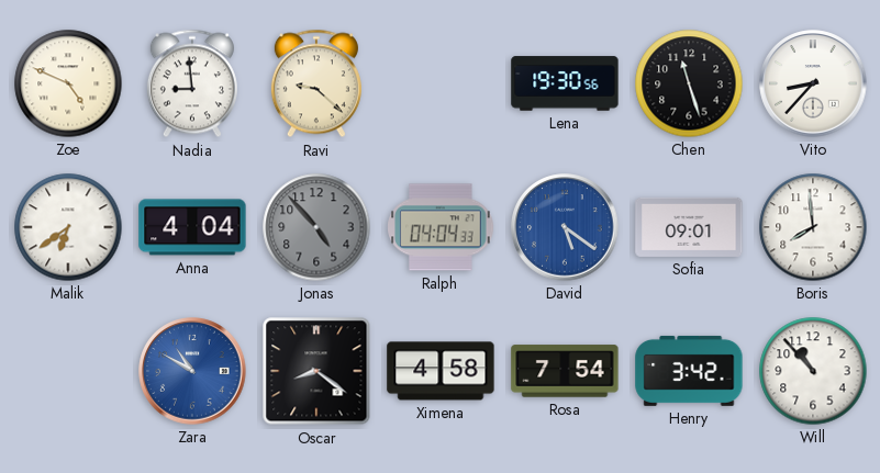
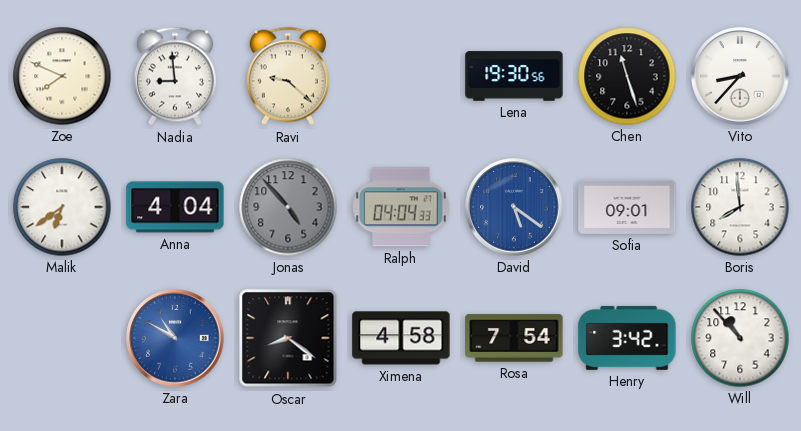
Zoe: 4:49 -> 7:49 (62, 76)
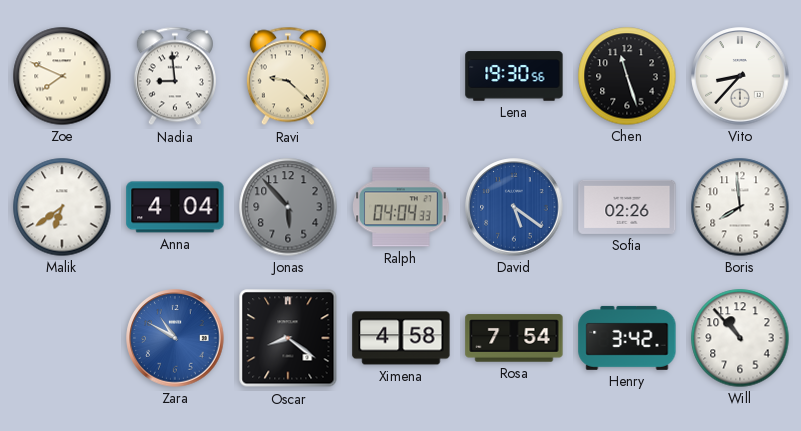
Jonas: 4:53 -> 5:53 (288, 207)
Sofia: 09:01 -> 02:26 (627, 207)
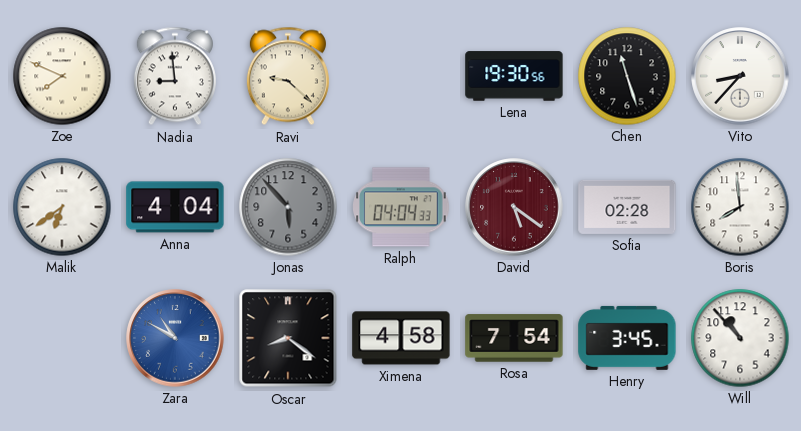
David dial: blue -> burgundy (514, 207)
Sofia: 02:26 -> 02:28 (627, 207)
Henry: 3:42 -> 3:45 (627, 338)
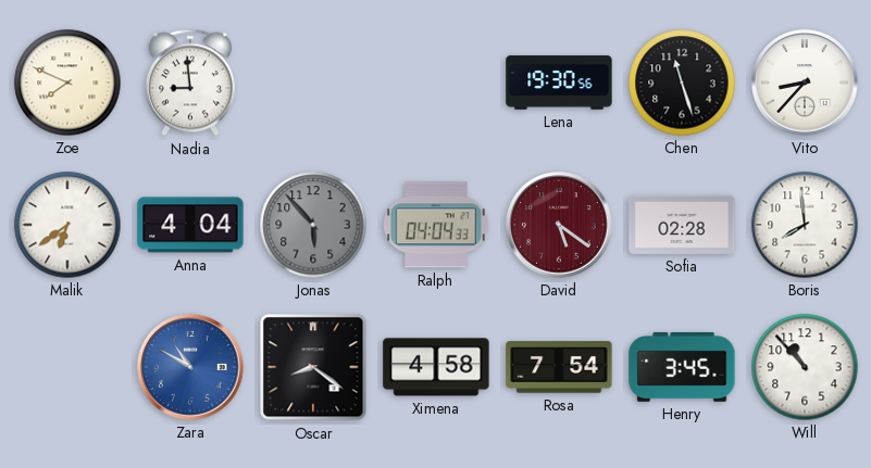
Ravi: 9:22 -> none (288, 76)
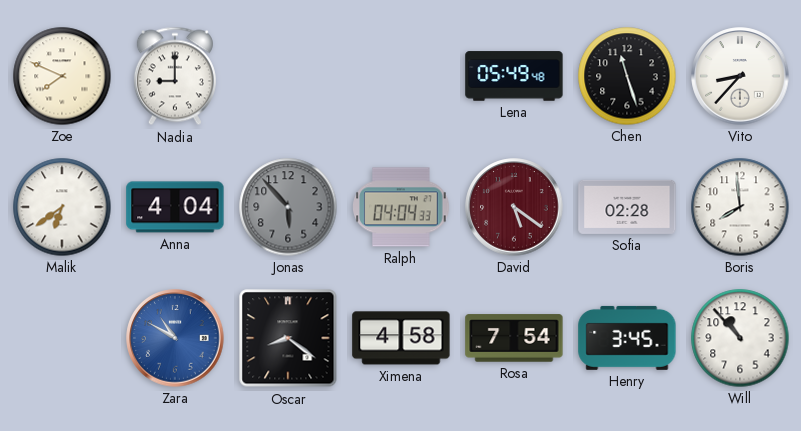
Nadia: 8:59 -> 9:00 (175, 76)
Lena: 19:30 -> 05:49 (514, 76)
